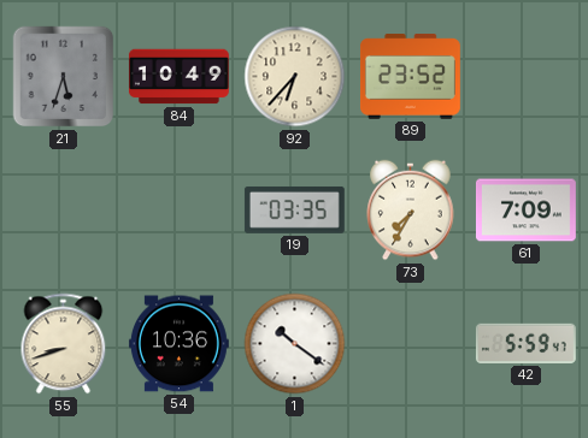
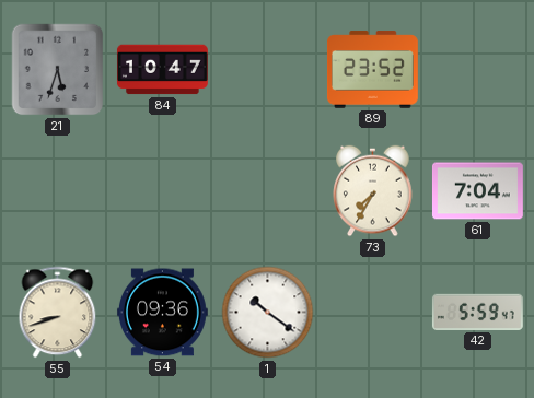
84: 10:49 -> 10:47 (162, 70)
92: 6:37 -> none (295, 77)
19: 03:35 -> none (294, 209)
61: 7:09 -> 7:04 (477, 191)
54: 10:36 -> 09:36 (162, 313)
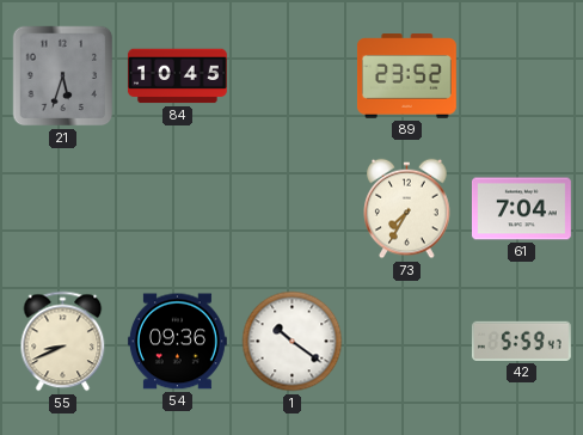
84: 10:47 -> 10:45 (177, 76)
55: 8:42 -> 8:41 (63, 342)
